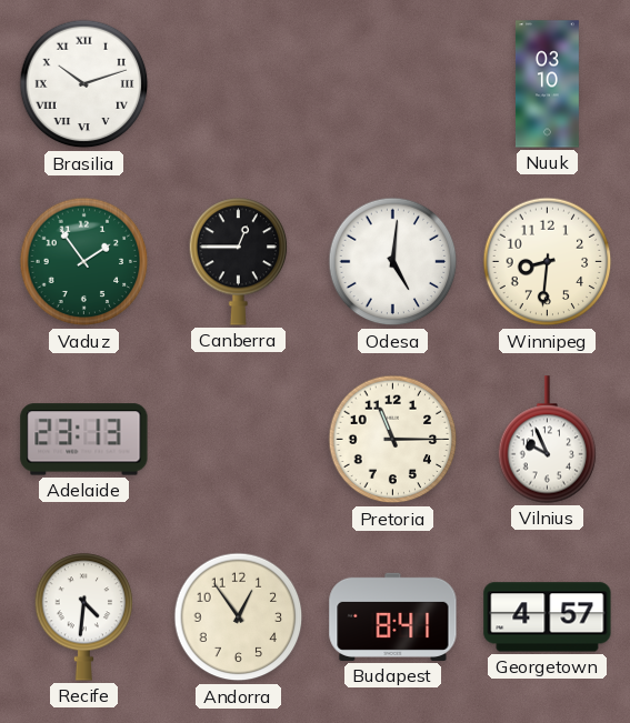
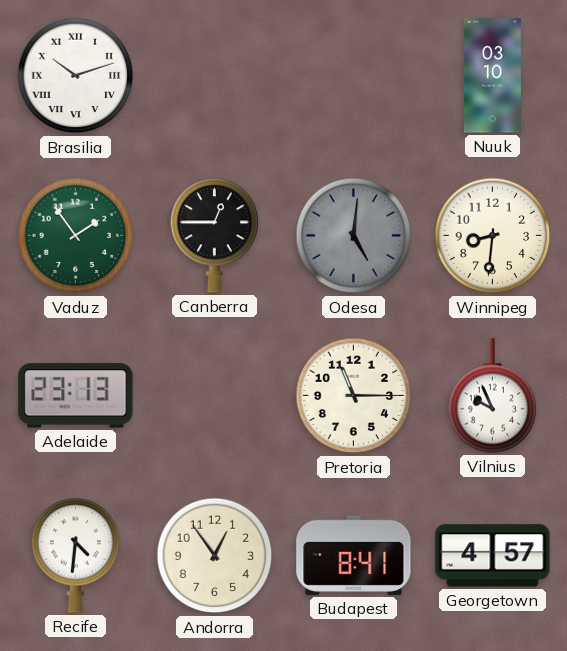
Odesa dial: white -> grey (354, 236)
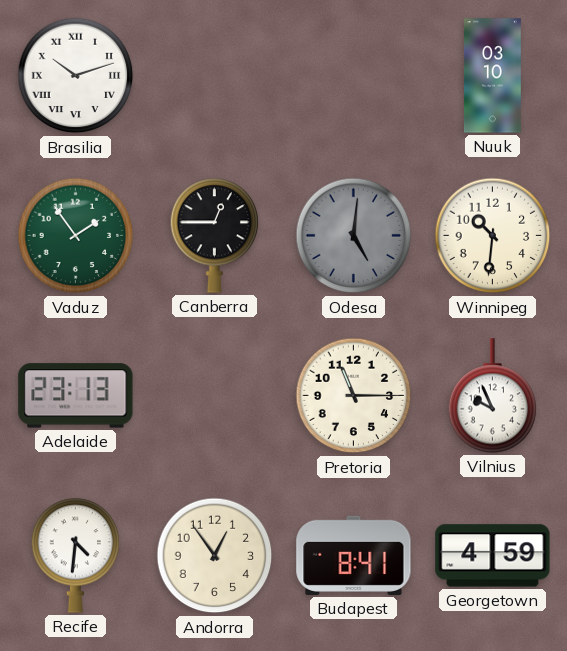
Winnipeg: 8:31 -> 10:31 (493, 236)
Georgetown: 4:57 -> 4:59 (493, 556)
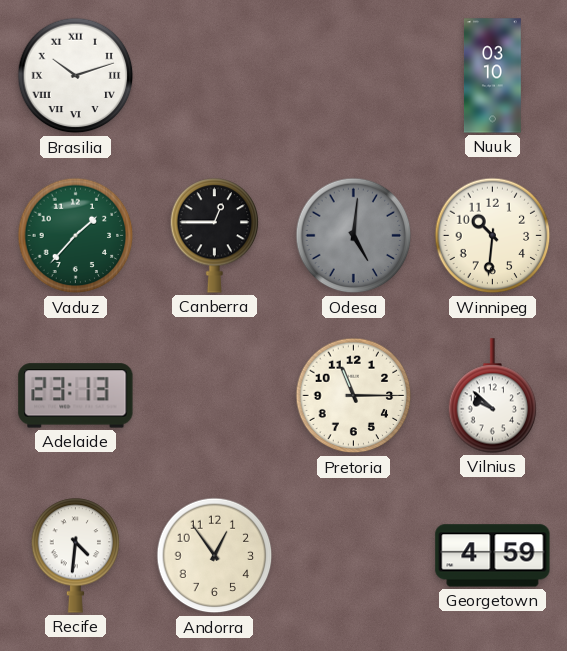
Vaduz: 1:54 -> 1:37 (76, 236)
Vilnius: 9:56 -> 9:52 (493, 396)
Budapest: 8:41 -> none (354, 555)
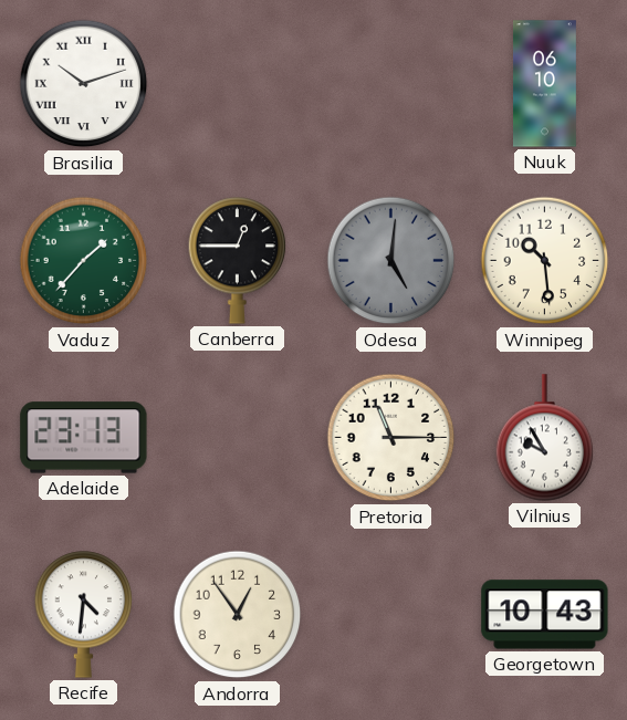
Nuuk: 03:10 -> 06:10 (544, 84)
Winnipeg: 10:31 -> 10:29 (545, 261)
Vilnius: 9:52 -> 9:55 (545, 438)
Georgetown: 4:59 -> 10:43 (545, 615)
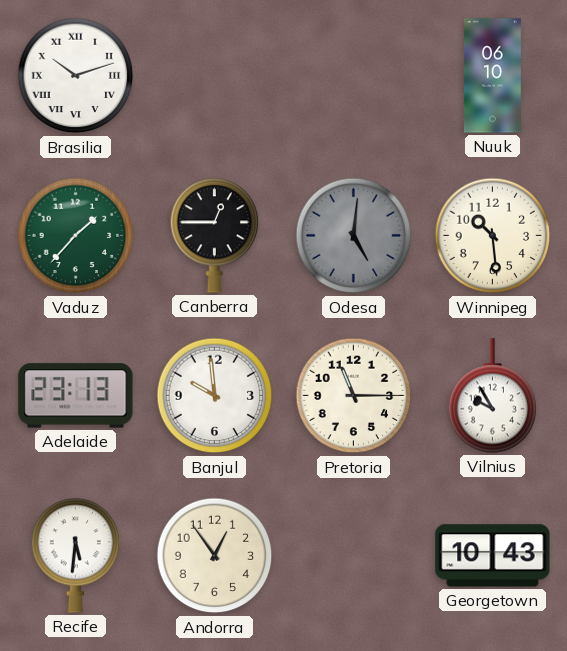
Banjul: none -> 9:59 (215, 396)
Recife: 4:31 -> 5:31 (76, 556)
